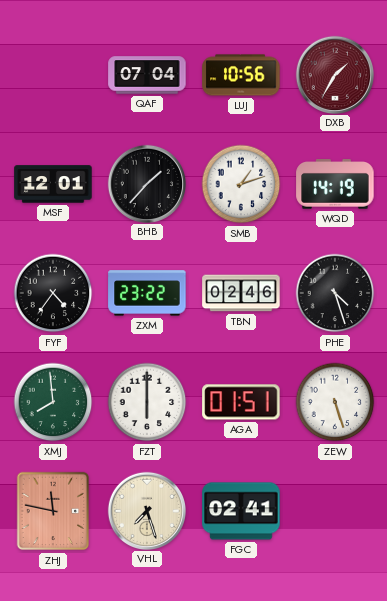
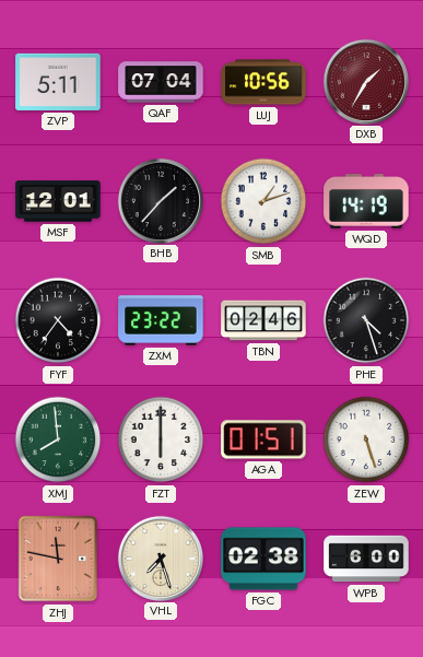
ZVP: none -> 5:11 (58, 82)
FGC: 02:41 -> 02:38 (263, 559)
WPB: none -> 6:00 (366, 559)
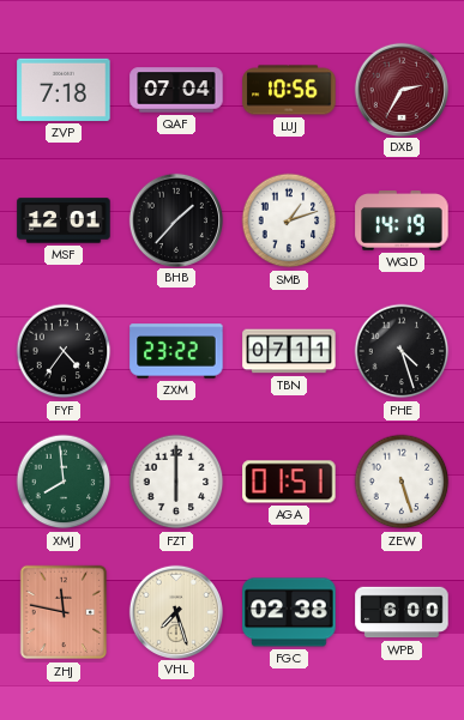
ZVP: 5:11 -> 7:18 (64, 90)
DXB: 1:35 -> 2:35 (400, 89)
TBN: 02:46 -> 07:11 (289, 351)
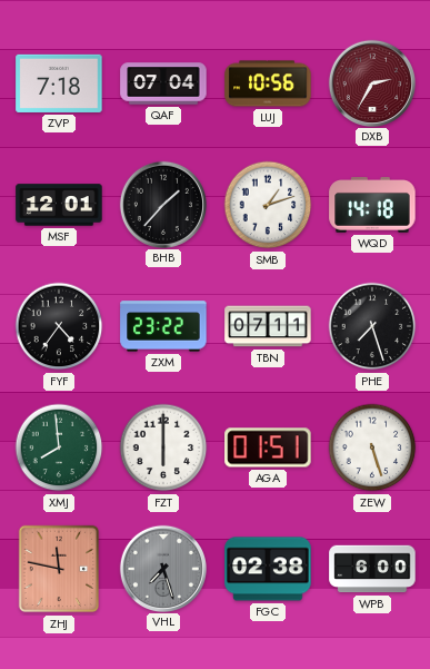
WQD: 14:19 -> 14:18 (372, 206)
PHE: 4:27 -> 7:27 (372, 326)
VHL dial: cream -> grey (162, 568)
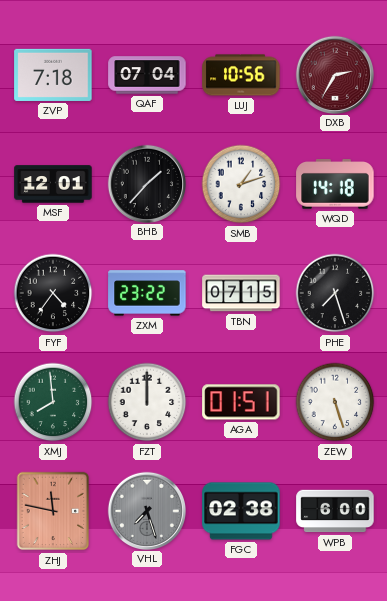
TBN: 07:11 -> 07:15 (241, 293)
FZT: 6:00 -> 12:00 (147, 402)
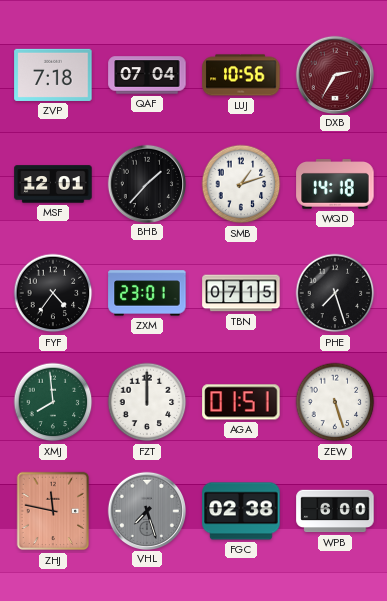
ZXM: 23:22 -> 23:01 (147, 293)
